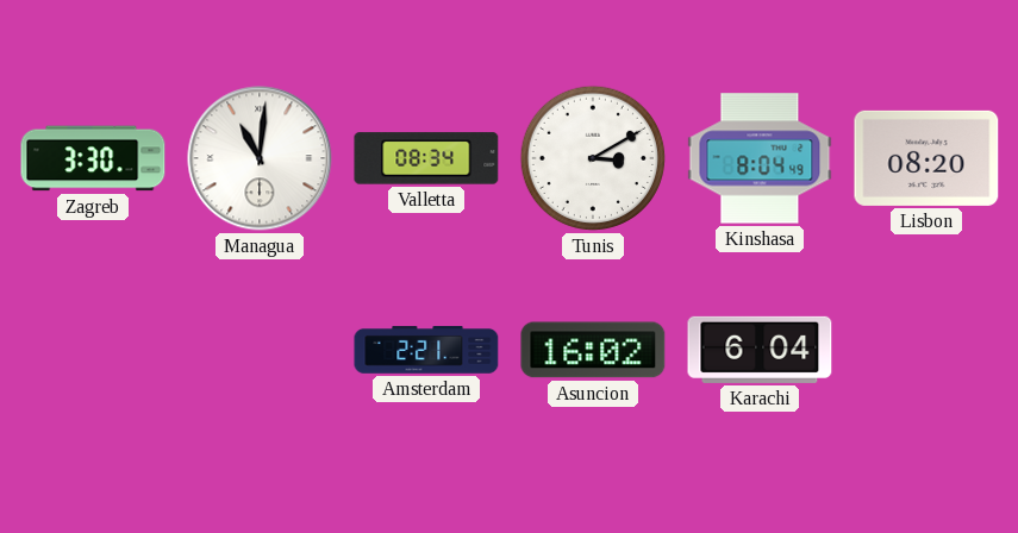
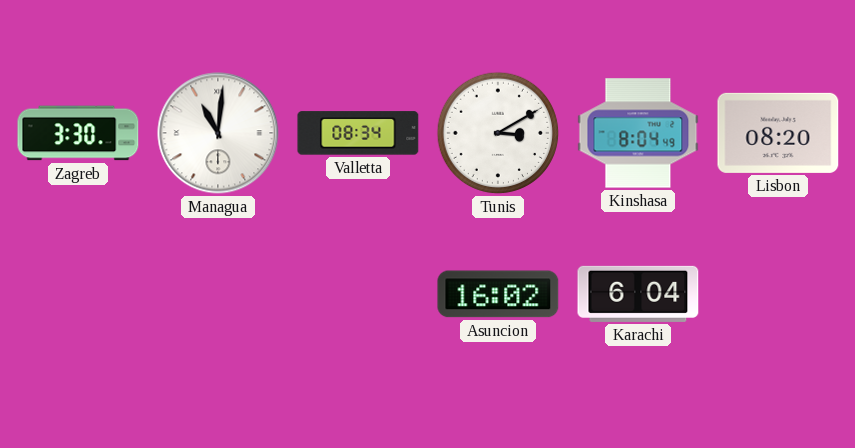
Amsterdam: 2:21 -> none (426, 350)
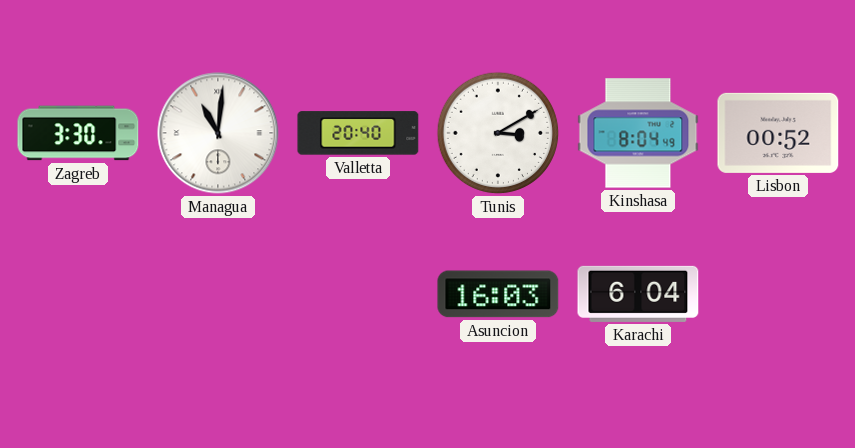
Valletta: 08:34 -> 20:40 (358, 133)
Lisbon: 08:20 -> 00:52 (778, 133)
Asuncion: 16:02 -> 16:03 (498, 294)
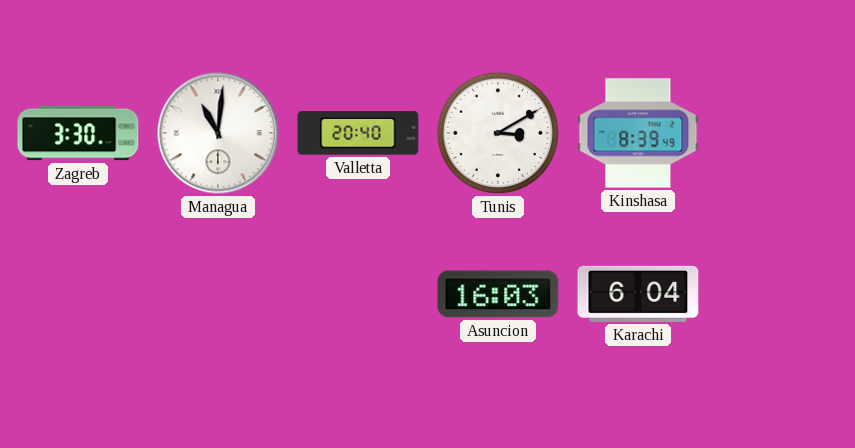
Kinshasa: 8:04 -> 8:39 (638, 133)
Lisbon: 00:52 -> none (778, 133)
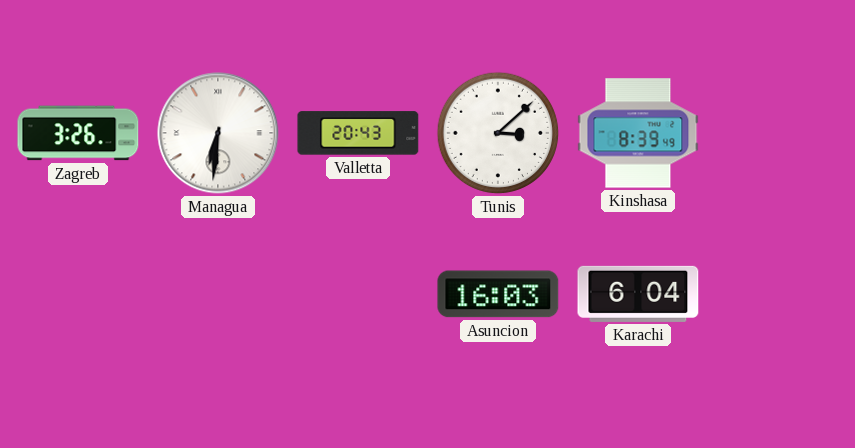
Zagreb: 3:30 -> 3:26 (78, 133)
Managua: 11:01 -> 6:31 (218, 133)
Valletta: 20:40 -> 20:43 (358, 133)
Tunis: 3:10 -> 3:08 (498, 133)
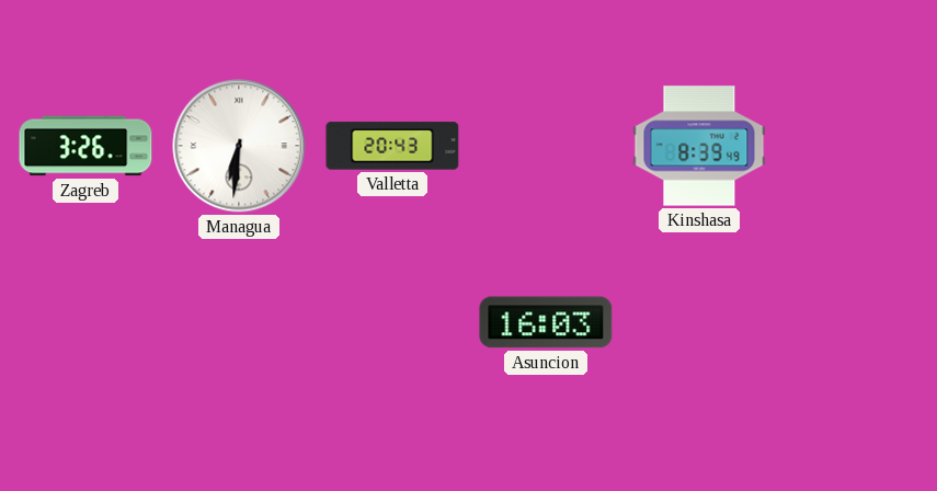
Tunis: 3:08 -> none (498, 133)
Karachi: 6:04 -> none (638, 294)
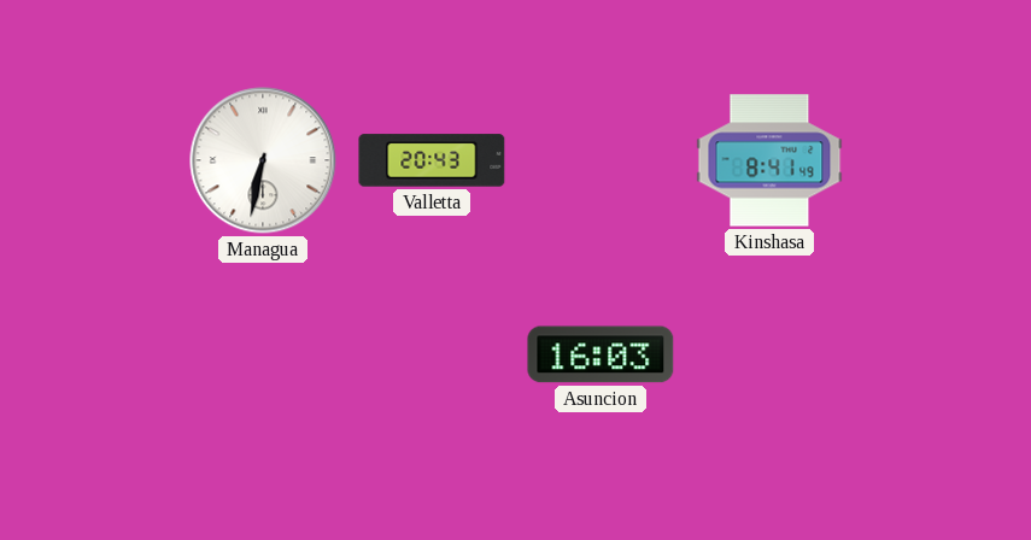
Zagreb: 3:26 -> none (85, 146)
Managua: 6:31 -> 6:32 (263, 160)
Kinshasa: 8:39 -> 8:41 (769, 160)
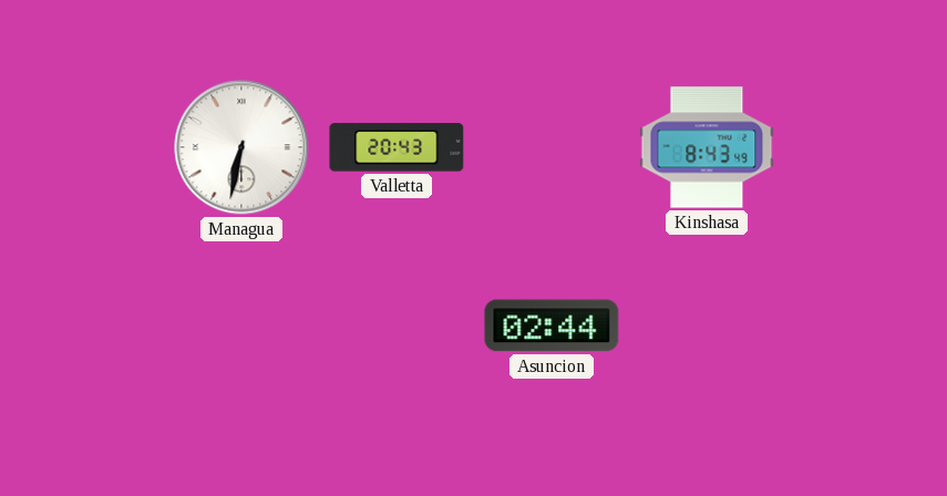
Kinshasa: 8:41 -> 8:43 (707, 147)
Asuncion: 16:03 -> 02:44 (552, 325)
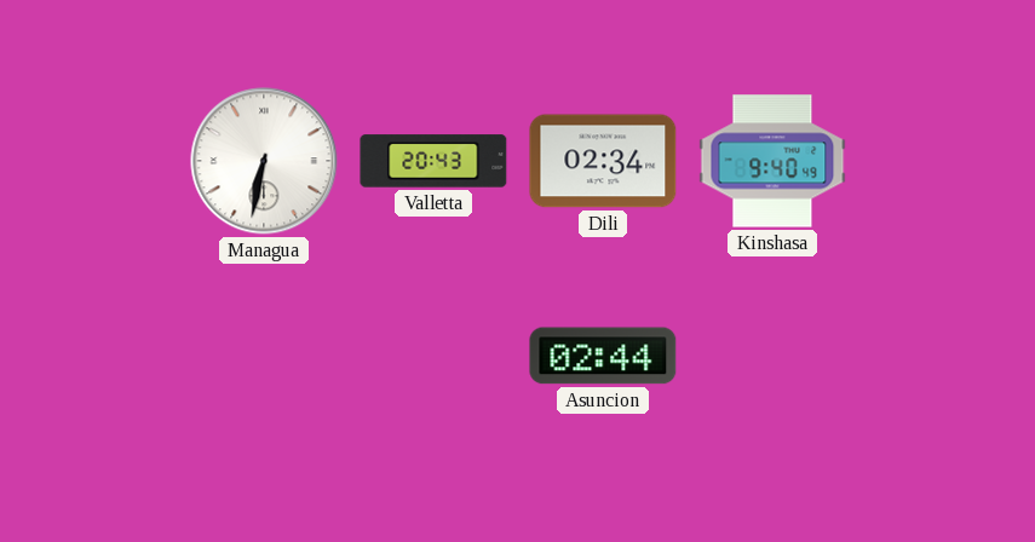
Dili: none -> 02:34 (603, 161)
Kinshasa: 8:43 -> 9:40 (772, 161)
